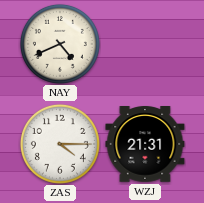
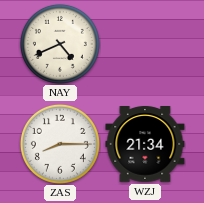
ZAS: 4:15 -> 8:15 (60, 144)
WZJ: 21:31 -> 21:34 (145, 145)
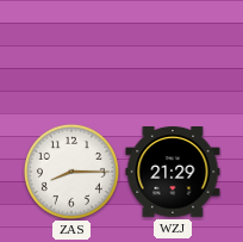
NAY: 4:41 -> none (60, 44)
WZJ: 21:34 -> 21:29 (173, 173)
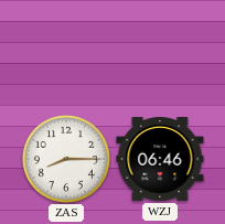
WZJ: 21:29 -> 06:46 (160, 160)
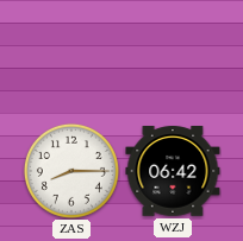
WZJ: 06:46 -> 06:42 (173, 172)
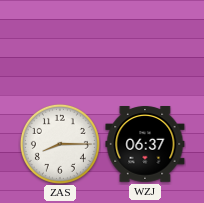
WZJ: 06:42 -> 06:37 (145, 145)
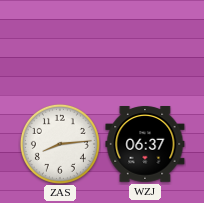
ZAS: 8:15 -> 8:14 (60, 144)
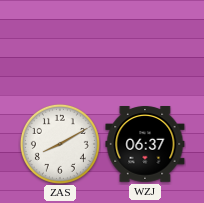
ZAS: 8:14 -> 8:10 (60, 144)
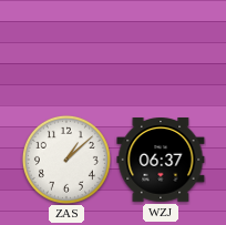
ZAS: 8:10 -> 1:08 (66, 160)
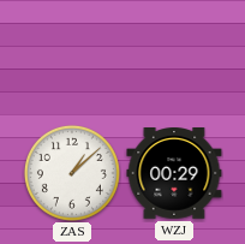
WZJ: 06:37 -> 00:29 (174, 174)
